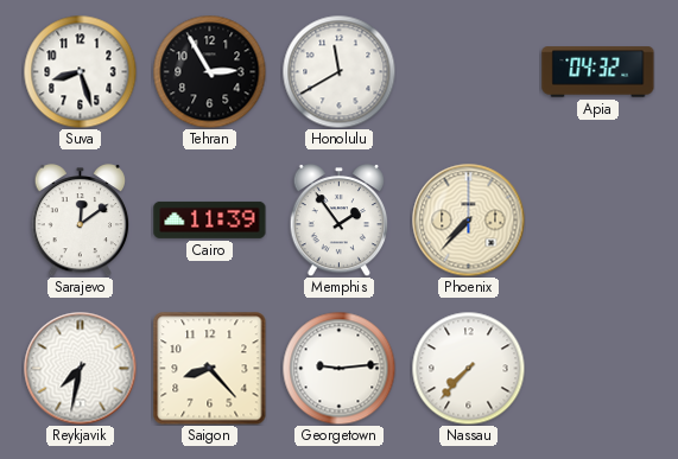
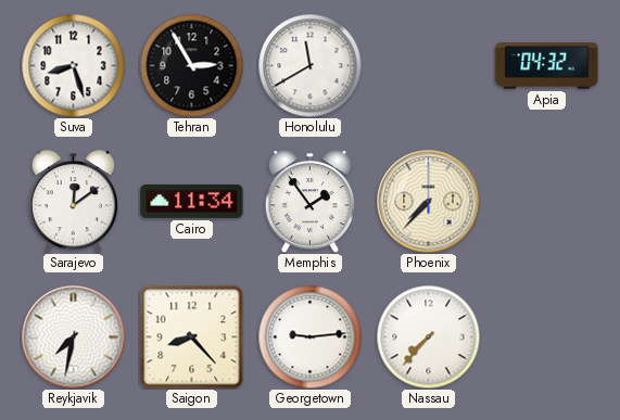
Cairo: 11:39 -> 11:34 (192, 201)
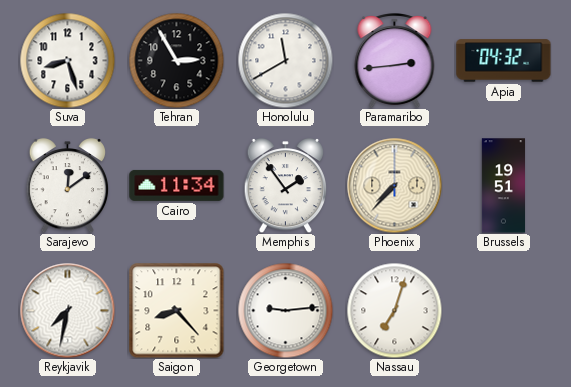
Paramaribo: none -> 2:44 (395, 61)
Brussels: none -> 19:51 (504, 186)
Nassau: 7:37 -> 7:03 (394, 310)
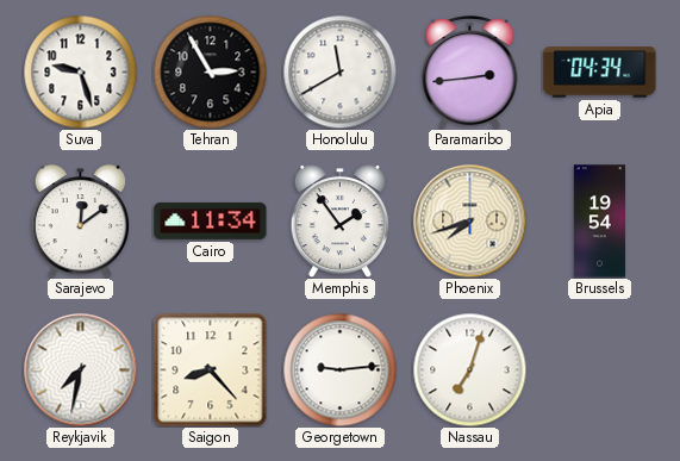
Suva: 8:27 -> 9:27 (80, 71)
Apia: 04:32 -> 04:34 (600, 73)
Phoenix: 7:37 -> 7:42 (469, 220)
Brussels: 19:51 -> 19:54 (600, 222)
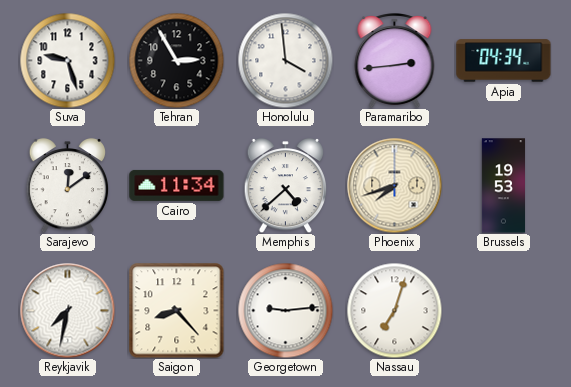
Honolulu: 11:40 -> 3:59 (285, 60)
Memphis: 1:54 -> 4:38 (286, 185)
Brussels: 19:54 -> 19:53 (504, 186)
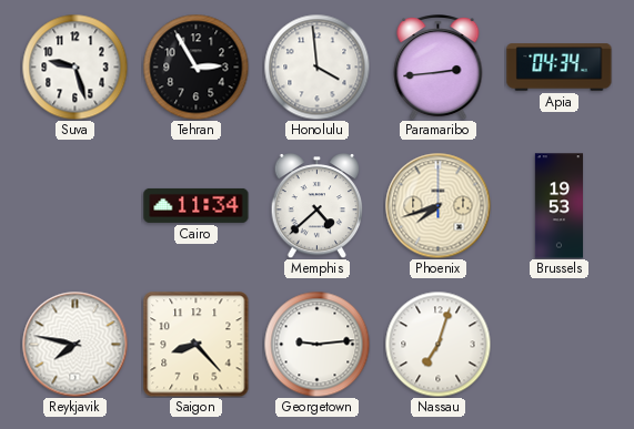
Sarajevo: 12:09 -> none (68, 185)
Reykjavik: 7:32 -> 7:47 (74, 344)
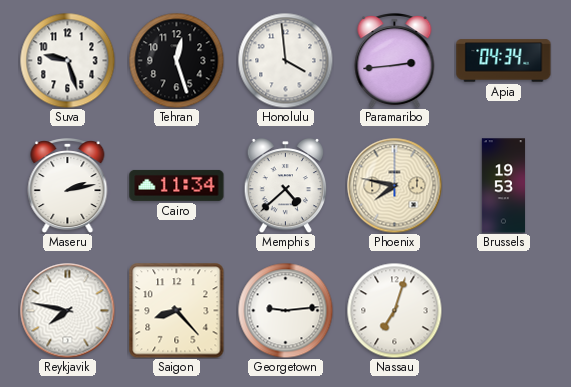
Tehran: 2:55 -> 12:27 (176, 60)
Maseru: none -> 2:13 (68, 186)
Phoenix: 7:42 -> 7:47 (394, 185)
